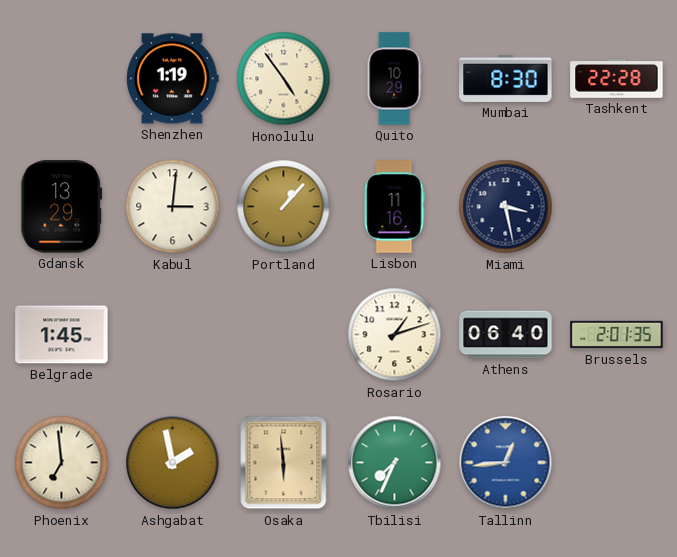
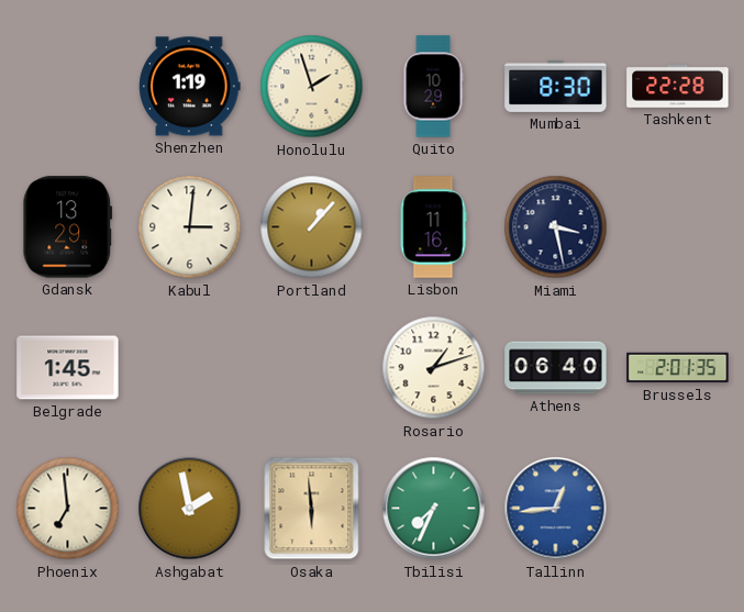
Honolulu: 4:54 -> 1:57 (312, 87)
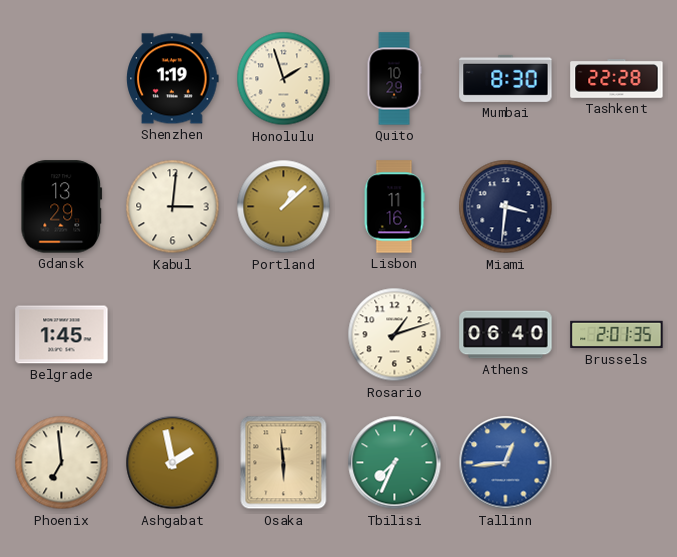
Portland: 1:07 -> 1:08 (284, 207)
Miami: 3:28 -> 3:31 (506, 207)
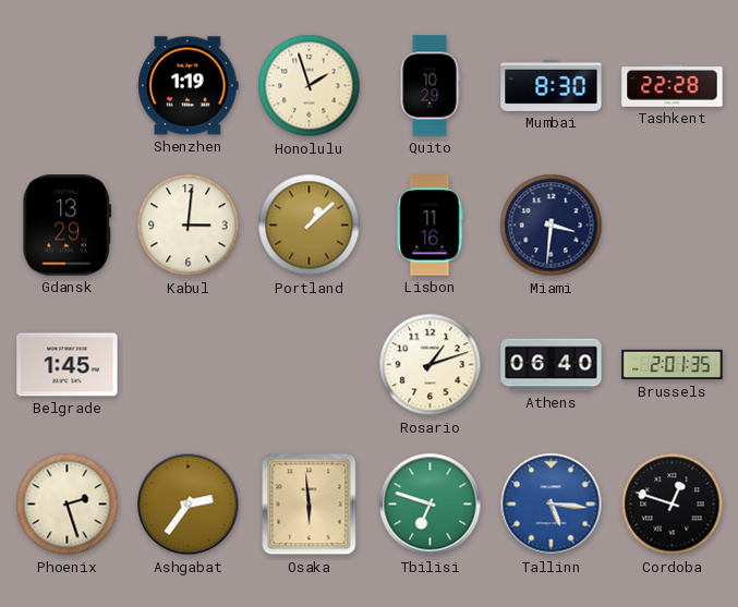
Phoenix: 6:59 -> 2:27 (68, 505)
Ashgabat: 1:58 -> 2:36 (189, 505)
Tbilisi: 7:34 -> 6:48 (431, 505)
Tallinn: 12:44 -> 5:16 (552, 505)
Cordoba: none -> 12:48 (673, 505)
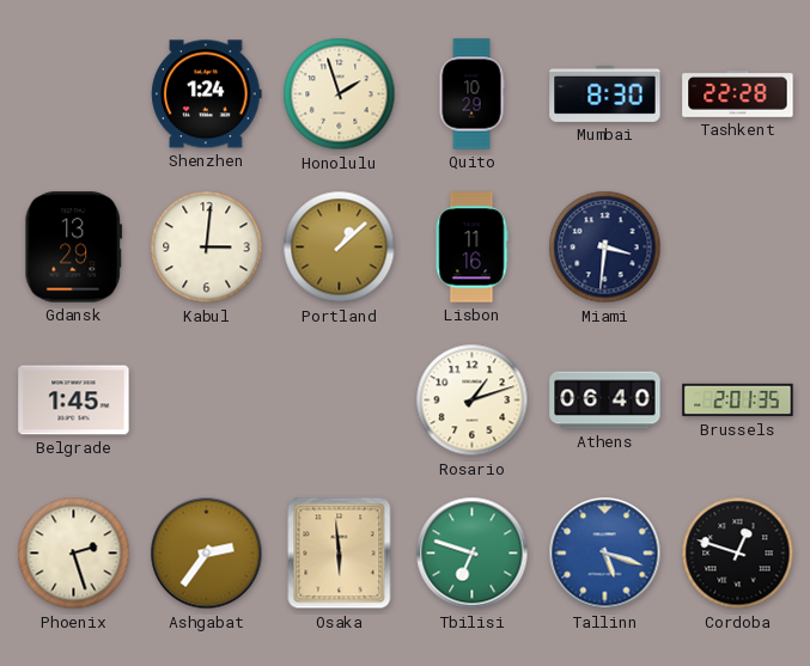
Shenzhen: 1:19 -> 1:24 (207, 94)
Tallinn: 5:16 -> 5:18 (605, 554)
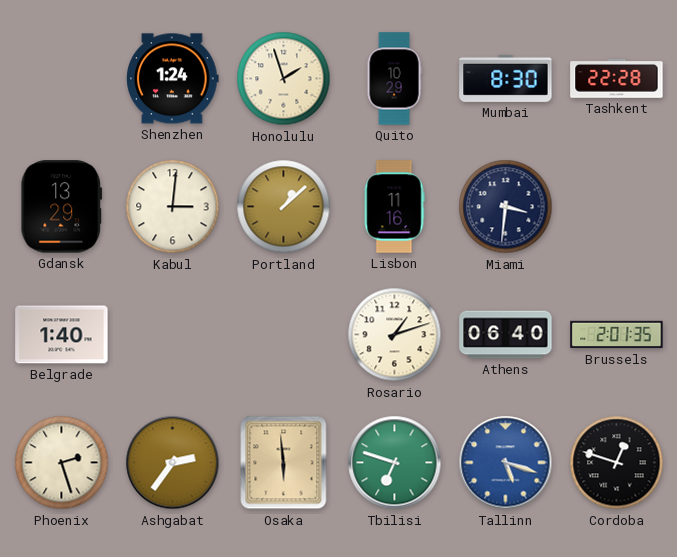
Belgrade: 1:45 -> 1:40 (62, 335)
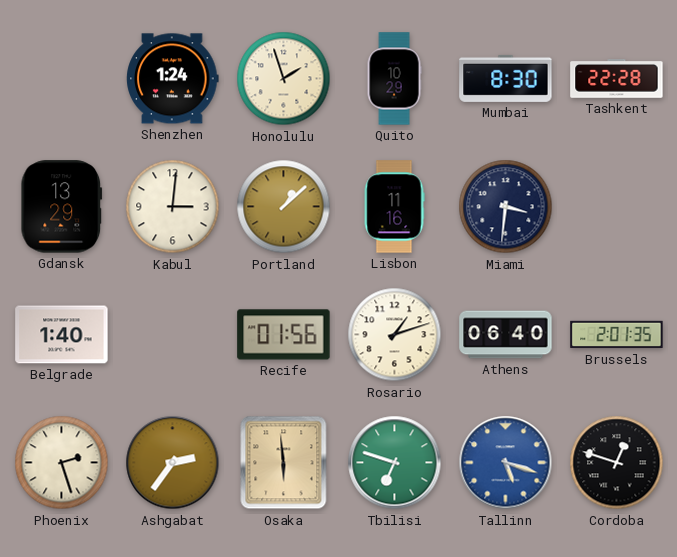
Recife: none -> 01:56 (284, 335)
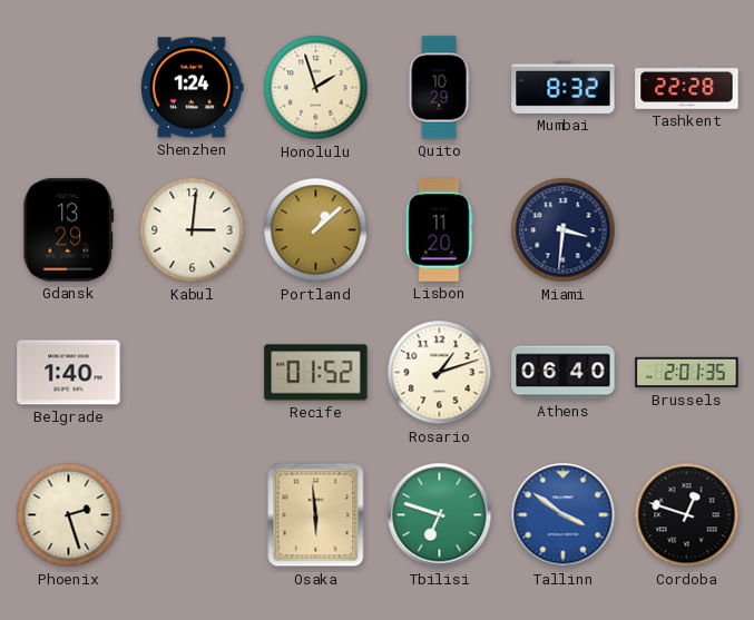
Mumbai: 8:30 -> 8:32 (564, 87)
Lisbon: 11:16 -> 11:20 (439, 230)
Recife: 01:56 -> 01:52 (316, 373)
Ashgabat: 2:36 -> none (173, 463)
Tallinn: 5:18 -> 3:51 (564, 515)
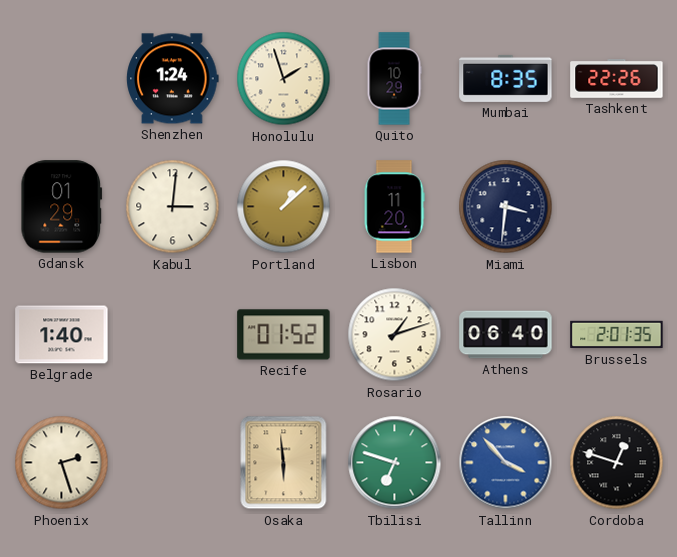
Mumbai: 8:32 -> 8:35 (506, 78)
Tashkent: 22:28 -> 22:26 (617, 79)
Gdansk: 13:29 -> 01:29 (62, 207)
Tallinn: 3:51 -> 3:53 (506, 463)
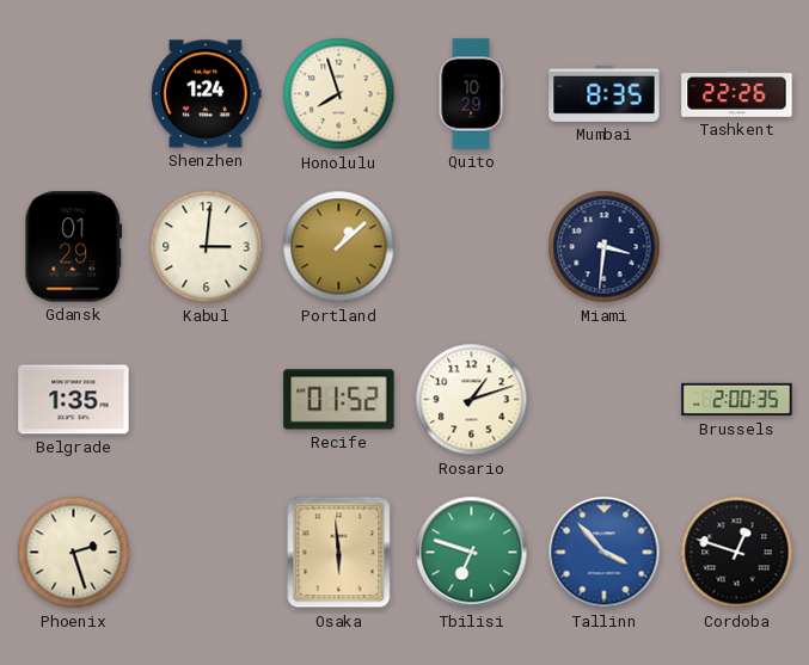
Honolulu: 1:57 -> 7:57 (339, 94)
Lisbon: 11:20 -> none (394, 207)
Belgrade: 1:40 -> 1:35 (74, 400)
Athens: 06:40 -> none (506, 335)
Brussels: 2:01 -> 2:00 (737, 400)
